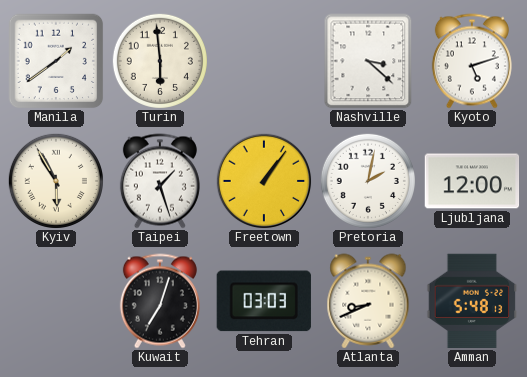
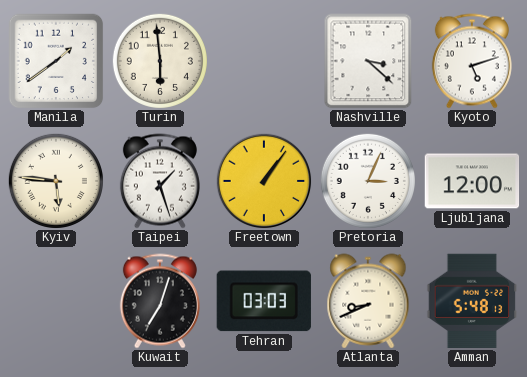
Kyiv: 5:55 -> 5:46 (56, 181)
Pretoria: 2:02 -> 3:04 (368, 181)
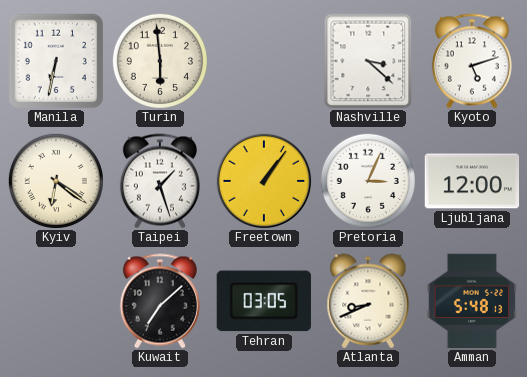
Manila: 1:39 -> 6:32 (56, 61)
Kyiv: 5:46 -> 6:21 (56, 181)
Kuwait: 7:03 -> 7:08 (160, 301)
Tehran: 03:03 -> 03:05 (264, 301)
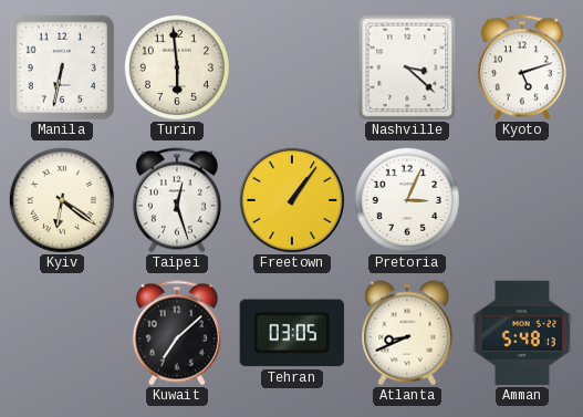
Taipei: 1:27 -> 12:27 (177, 200)
Ljubljana: 12:00 -> none (472, 181)
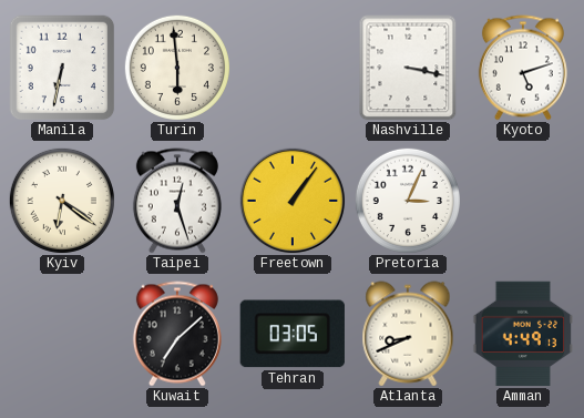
Nashville: 3:22 -> 3:17 (408, 68)
Amman: 5:48 -> 4:49 (523, 334)
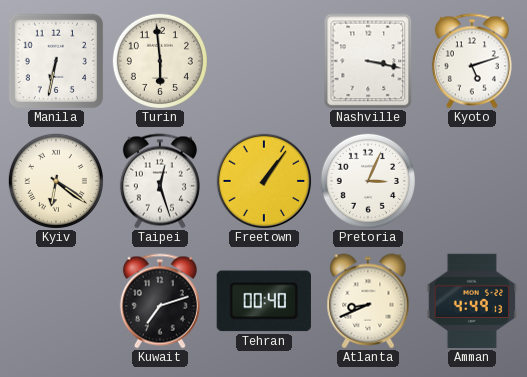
Kuwait: 7:08 -> 7:12 (160, 301)
Tehran: 03:05 -> 00:40 (264, 301)
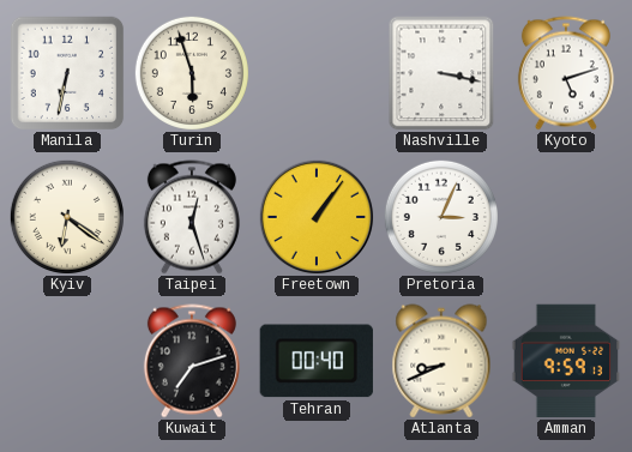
Turin: 5:59 -> 5:57 (192, 73)
Amman: 4:49 -> 9:59 (566, 361)
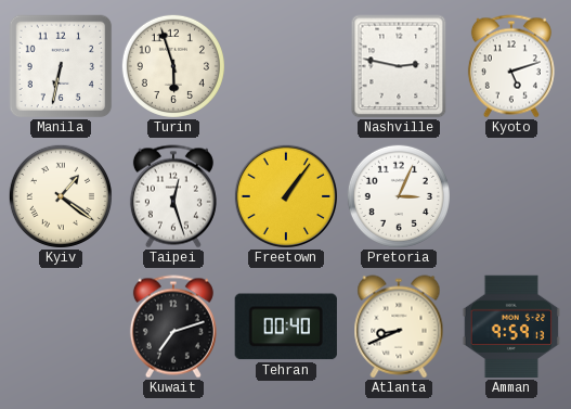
Nashville: 3:17 -> 2:47 (399, 66)
Kyiv: 6:21 -> 1:21 (61, 196)
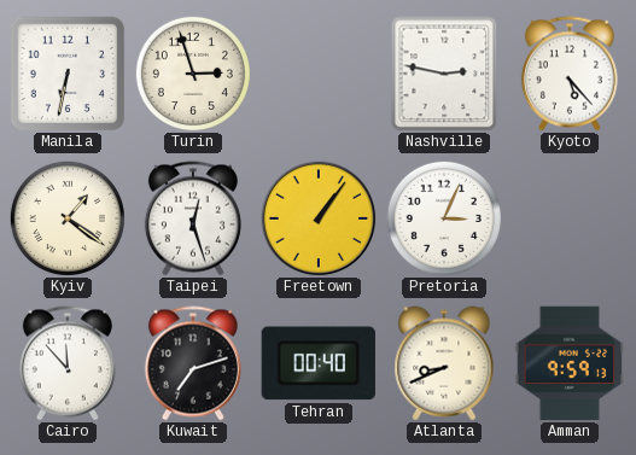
Turin: 5:57 -> 2:57 (193, 74)
Kyoto: 5:12 -> 5:23 (570, 74)
Cairo: none -> 11:53 (68, 363)
